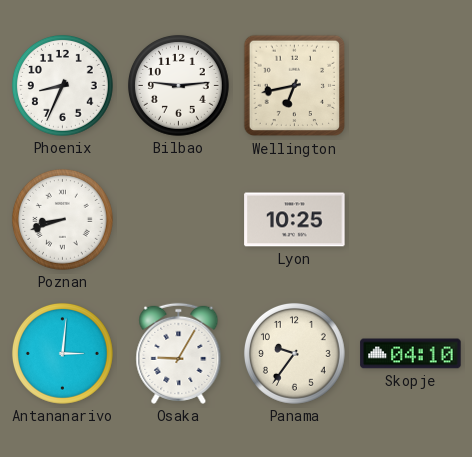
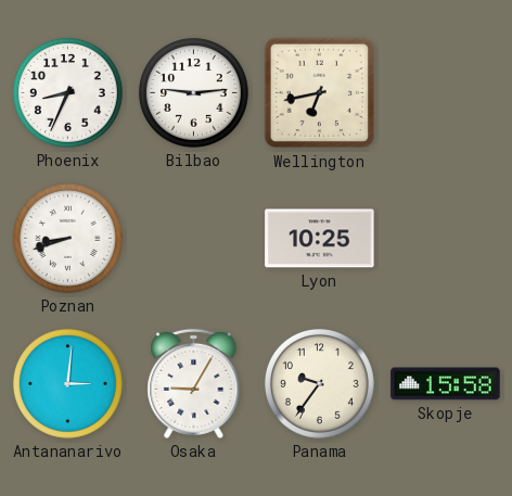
Skopje: 04:10 -> 15:58 (446, 384)
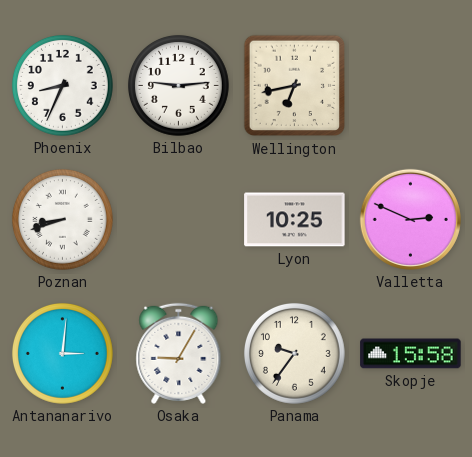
Valletta: none -> 2:49 (410, 219)
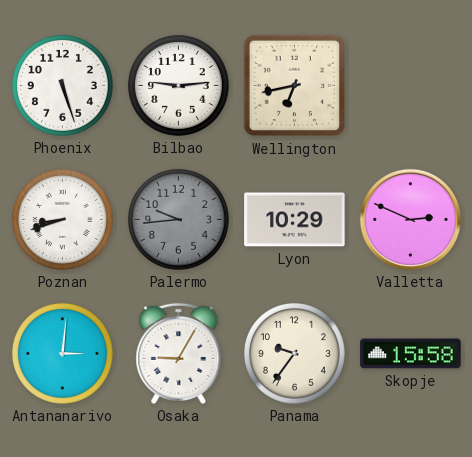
Phoenix: 8:34 -> 5:27 (62, 85)
Palermo: none -> 9:44 (178, 219)
Lyon: 10:25 -> 10:29 (295, 220)
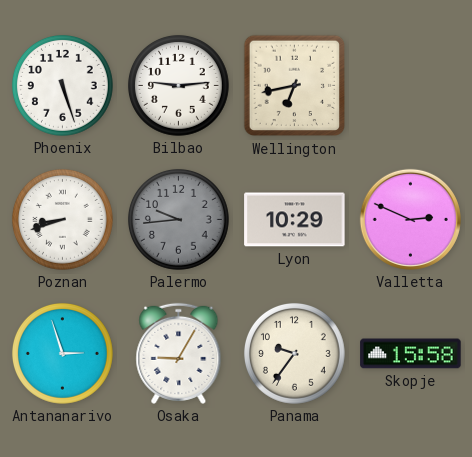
Antananarivo: 3:01 -> 2:57 (62, 353)
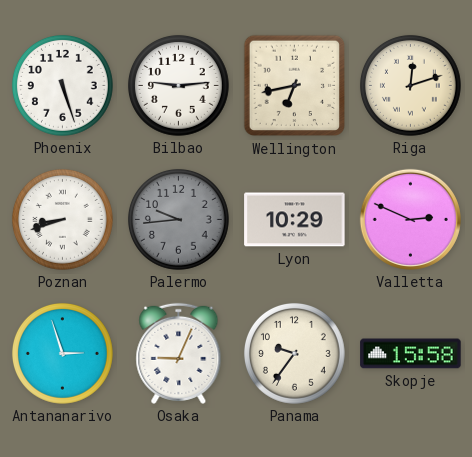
Riga: none -> 12:12 (410, 85)
Osaka: 9:05 -> 9:04 (179, 353)
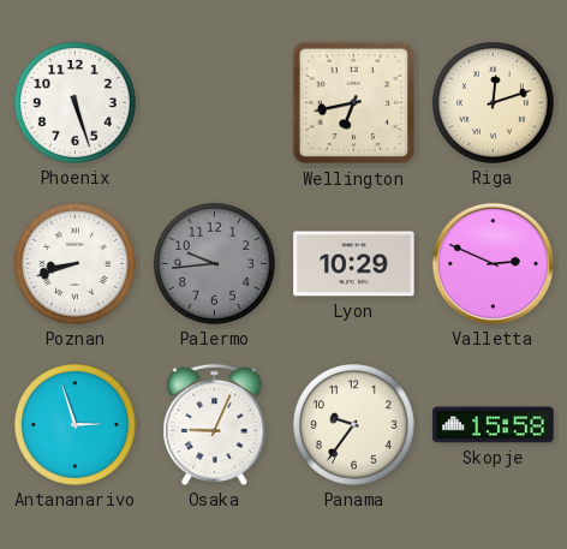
Bilbao: 9:14 -> none (178, 85)
